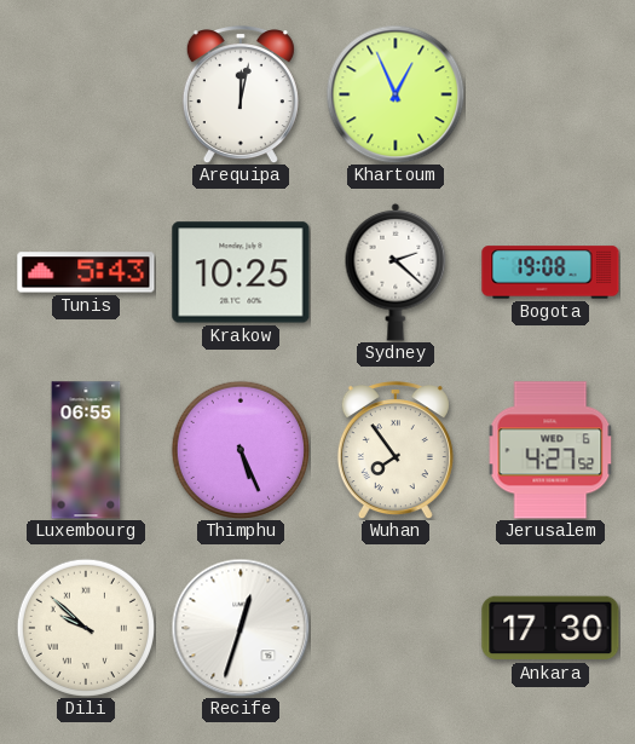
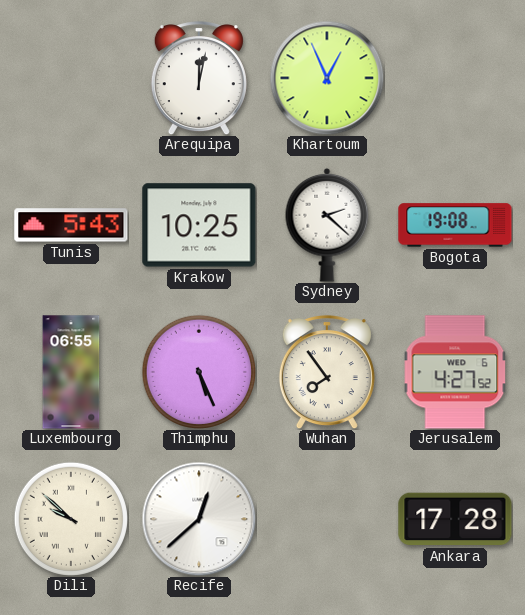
Recife: 12:33 -> 12:38 (199, 519)
Ankara: 17:30 -> 17:28 (455, 519)
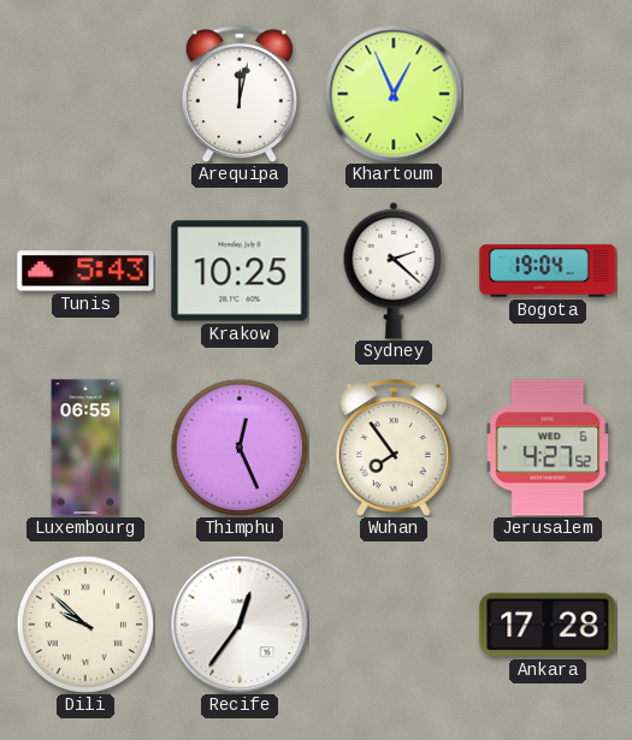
Bogota: 19:08 -> 19:04 (548, 271)
Thimphu: 5:26 -> 12:26 (238, 446)
Recife: 12:38 -> 12:36 (240, 624)
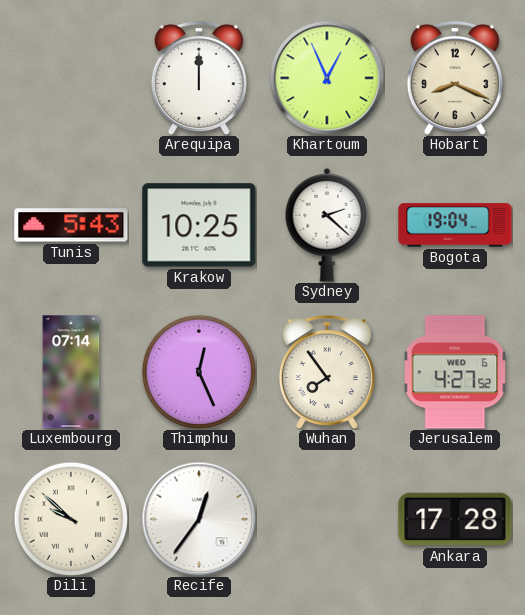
Arequipa: 12:02 -> 12:00 (199, 79)
Hobart: none -> 8:19 (455, 79)
Luxembourg: 06:55 -> 07:14 (71, 372)
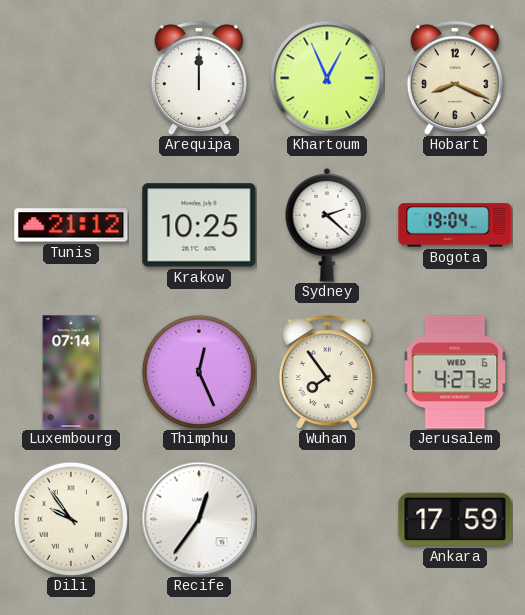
Tunis: 5:43 -> 21:12 (71, 225)
Dili: 9:52 -> 9:54 (70, 518)
Ankara: 17:28 -> 17:59 (455, 519)
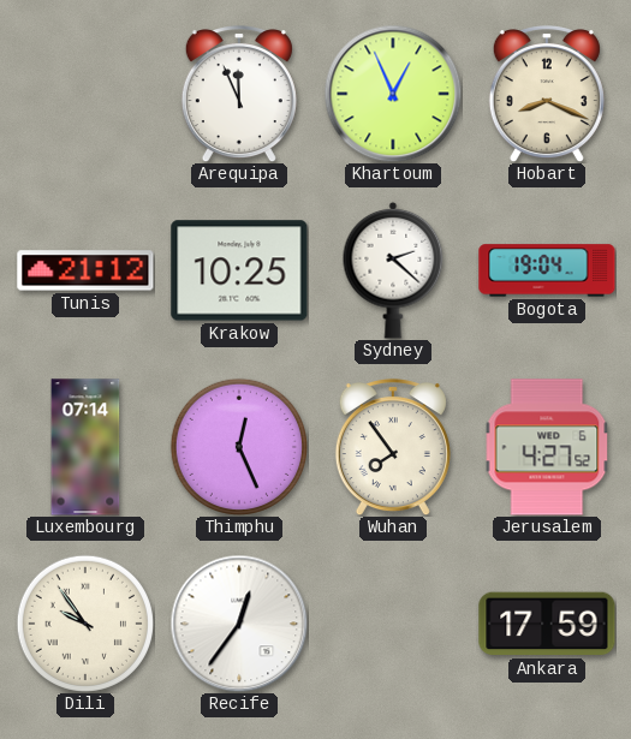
Arequipa: 12:00 -> 11:56 (239, 95)
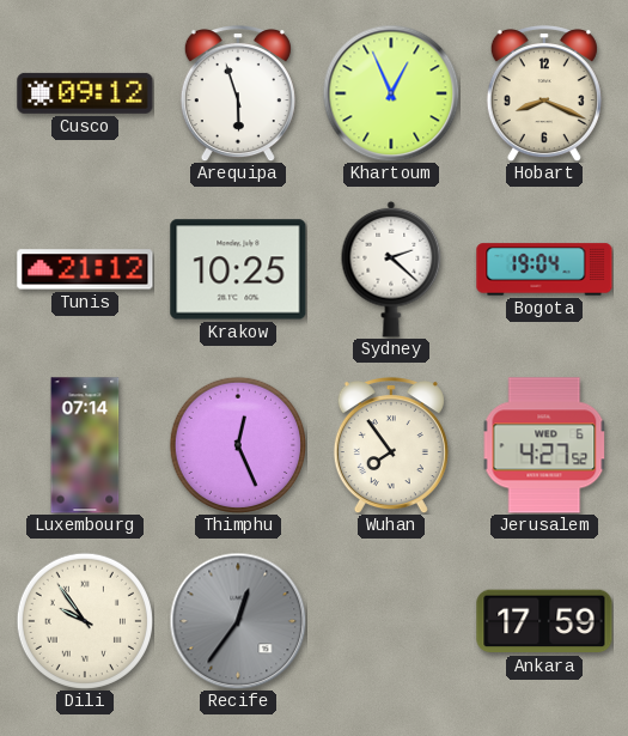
Cusco: none -> 09:12 (85, 93)
Arequipa: 11:56 -> 5:57 (238, 95)
Recife dial: white -> grey (238, 621)
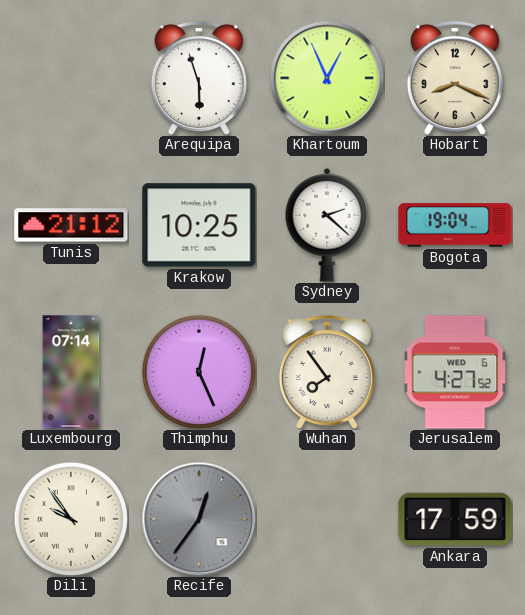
Cusco: 09:12 -> none (85, 93)
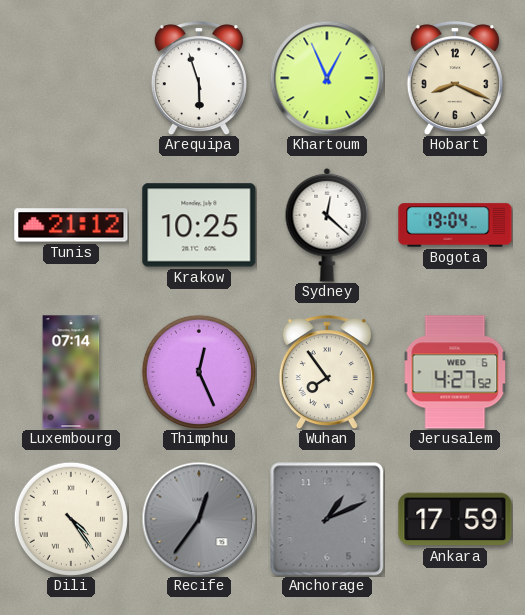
Sydney: 2:22 -> 12:22 (327, 225)
Dili: 9:54 -> 4:24 (70, 518)
Anchorage: none -> 1:11 (327, 519)
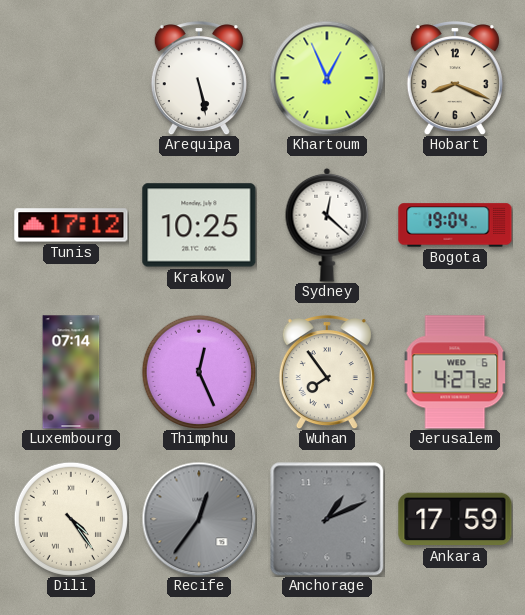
Arequipa: 5:57 -> 5:28 (199, 79)
Tunis: 21:12 -> 17:12 (71, 225)
